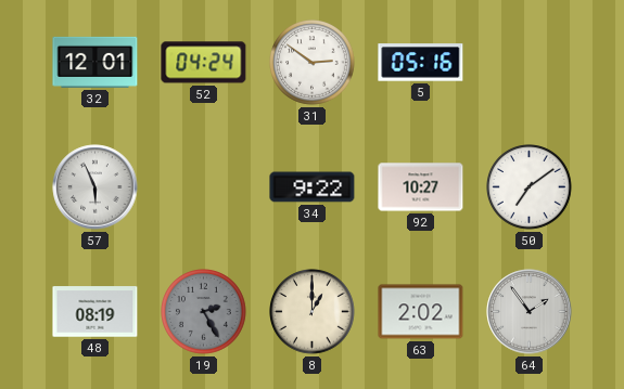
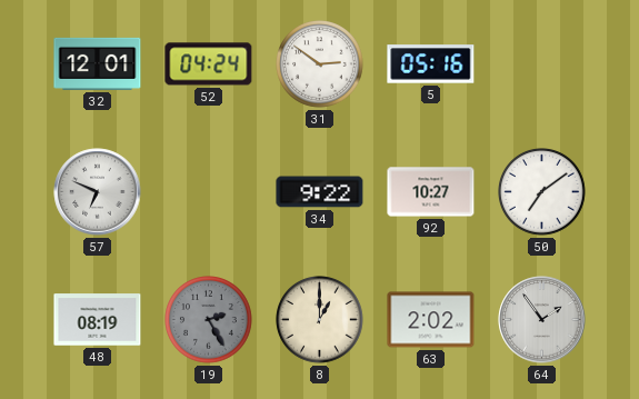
57: 5:56 -> 6:49 (98, 192)
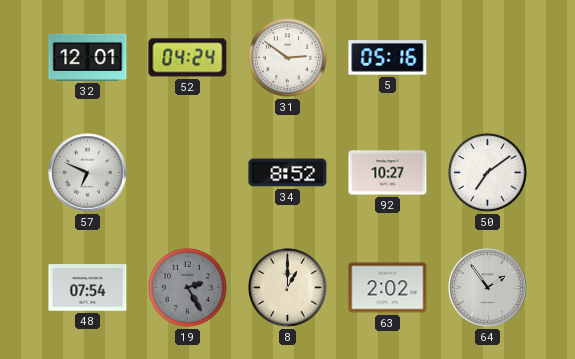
34: 9:22 -> 8:52 (288, 173)
48: 08:19 -> 07:54 (88, 288)
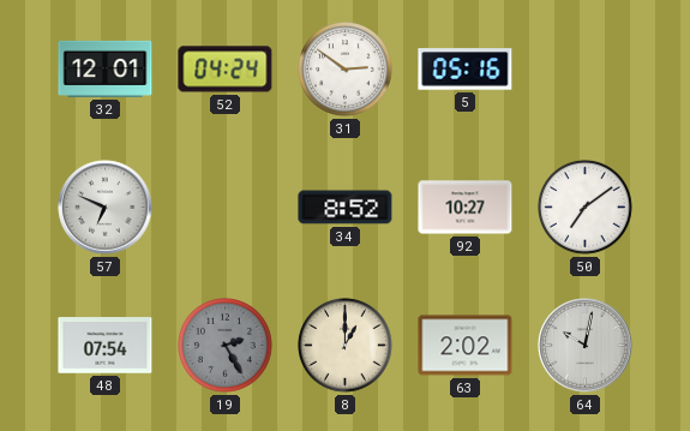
64: 1:54 -> 10:02 (586, 346)
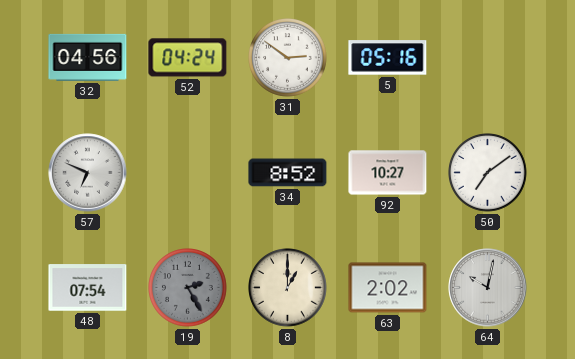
32: 12:01 -> 04:56 (88, 57)
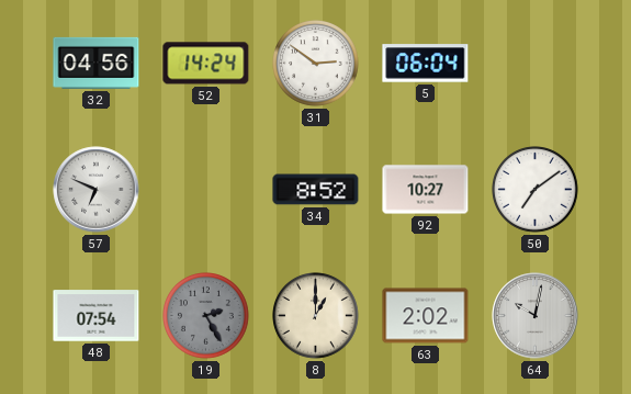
52: 04:24 -> 14:24 (206, 64)
5: 05:16 -> 06:04 (426, 64)
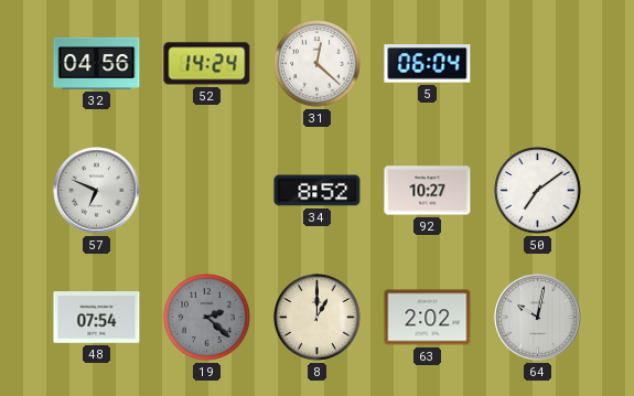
31: 2:51 -> 12:22 (318, 64)
19: 2:25 -> 2:22 (207, 318)
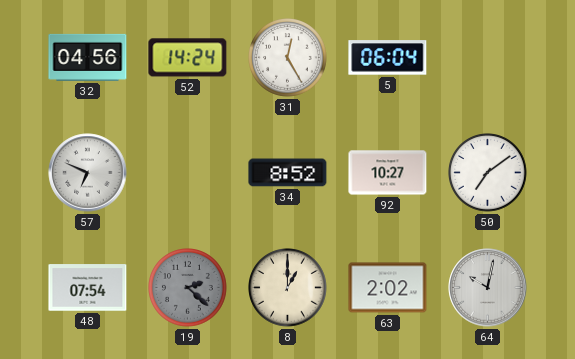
31: 12:22 -> 12:25 (288, 58)
